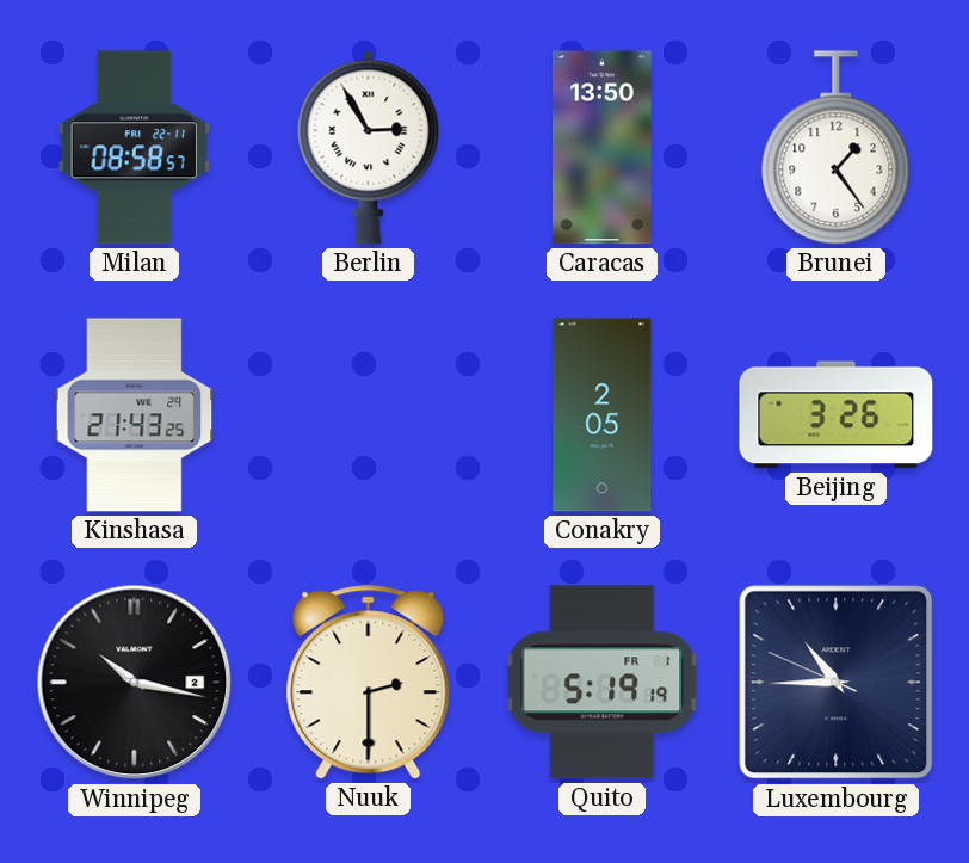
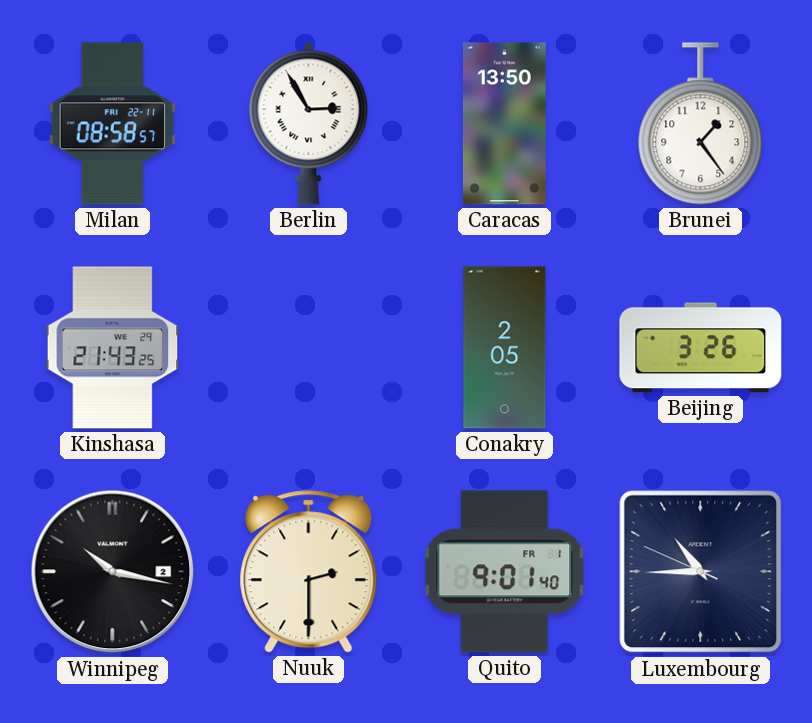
Quito: 5:19 -> 9:01 (505, 572)
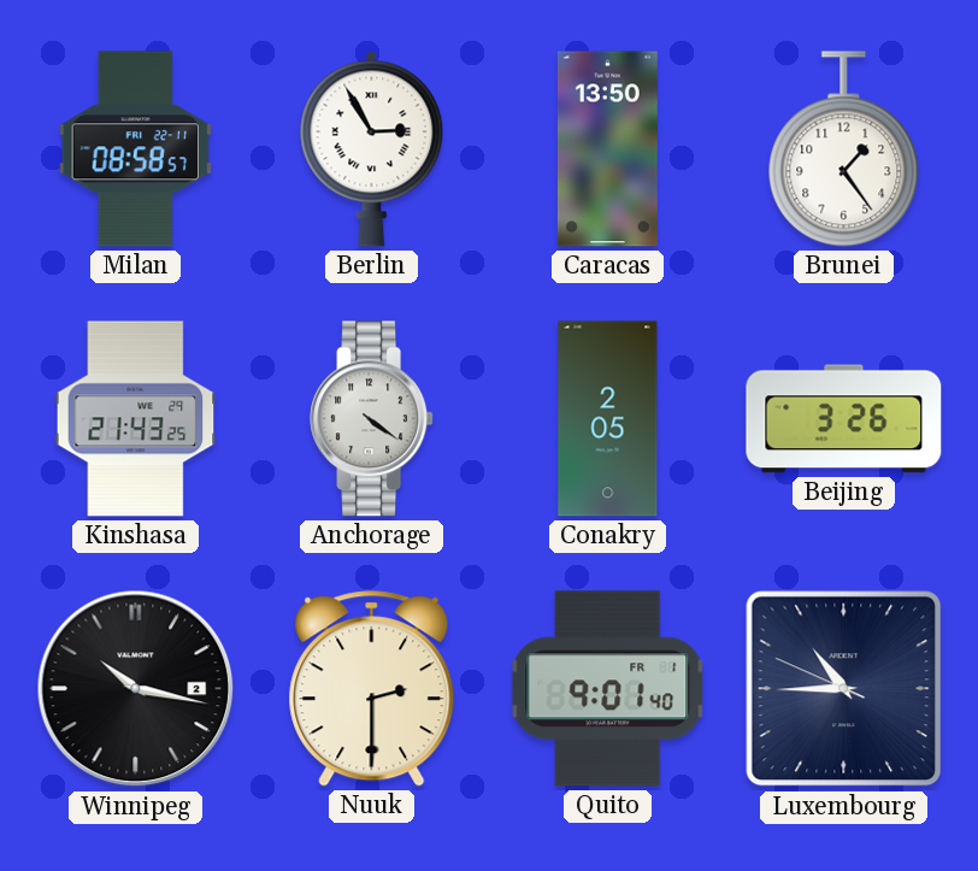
Anchorage: none -> 4:21 (372, 419)
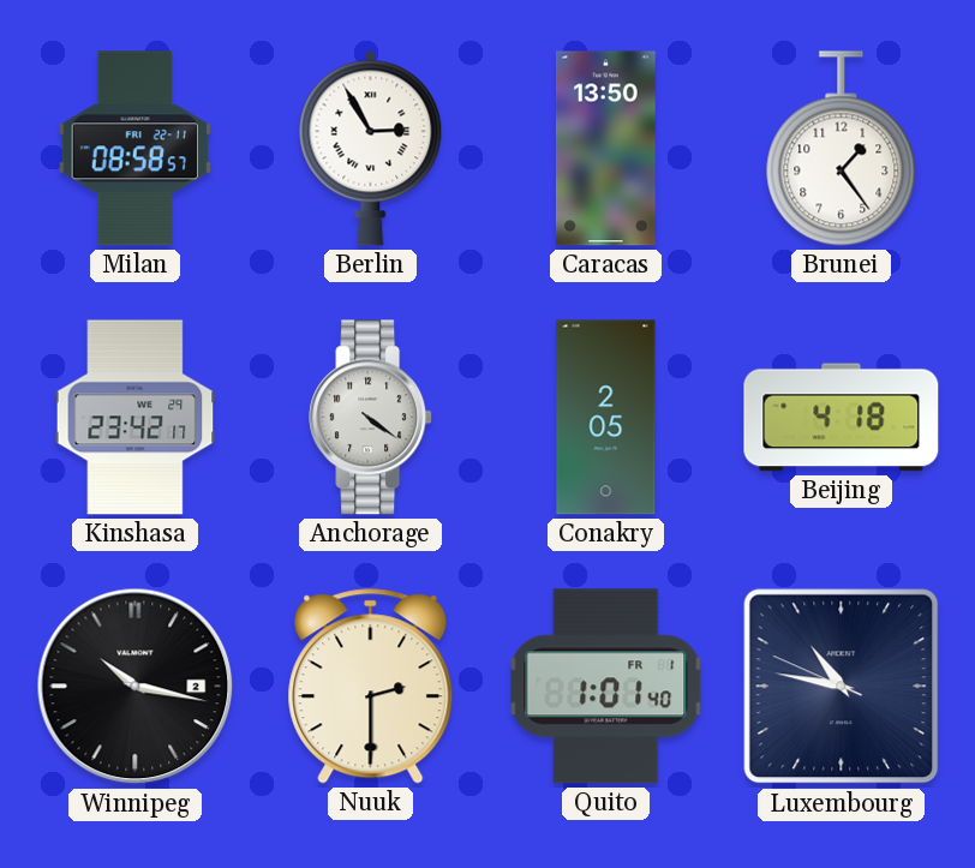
Kinshasa: 21:43 -> 23:42 (136, 418)
Beijing: 3:26 -> 4:18 (842, 418)
Quito: 9:01 -> 1:01 (606, 687)
Luxembourg: 10:44 -> 10:46 (842, 687)
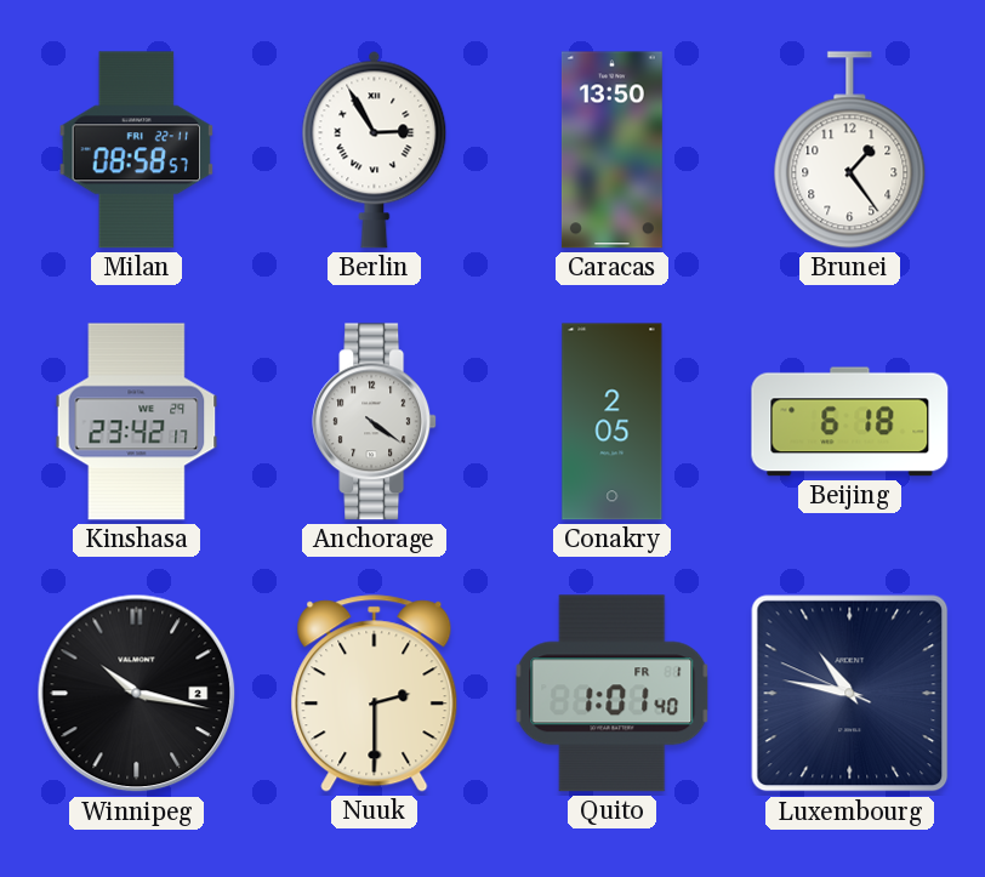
Beijing: 4:18 -> 6:18 (850, 422)
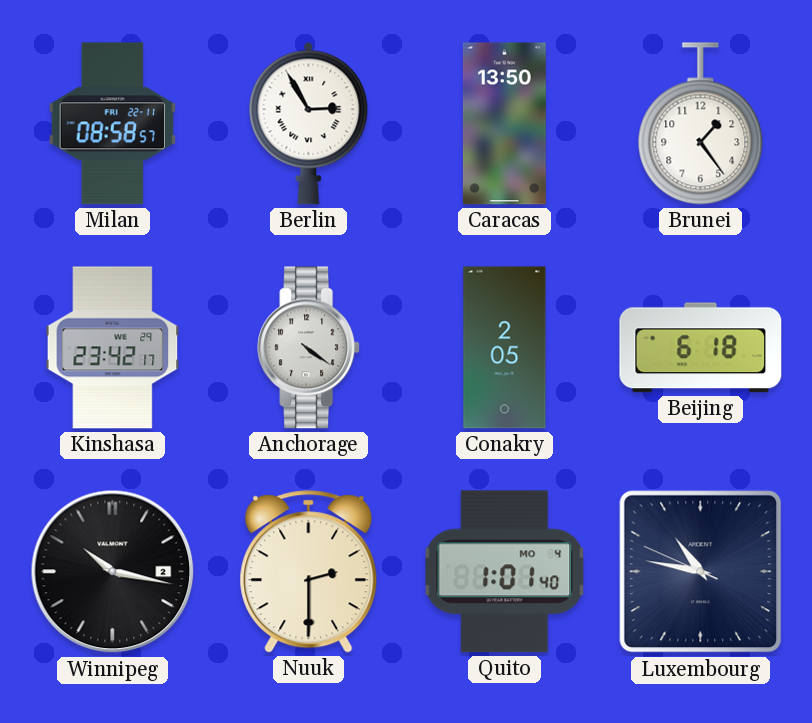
Quito date: FR 1 -> MO 4 (505, 572)
